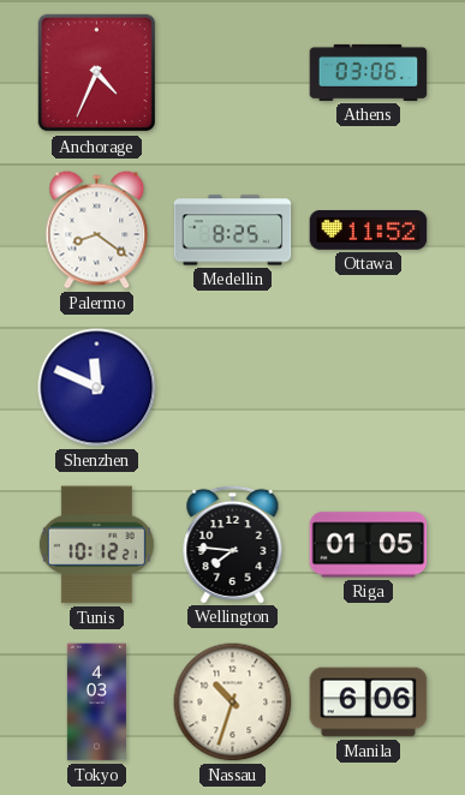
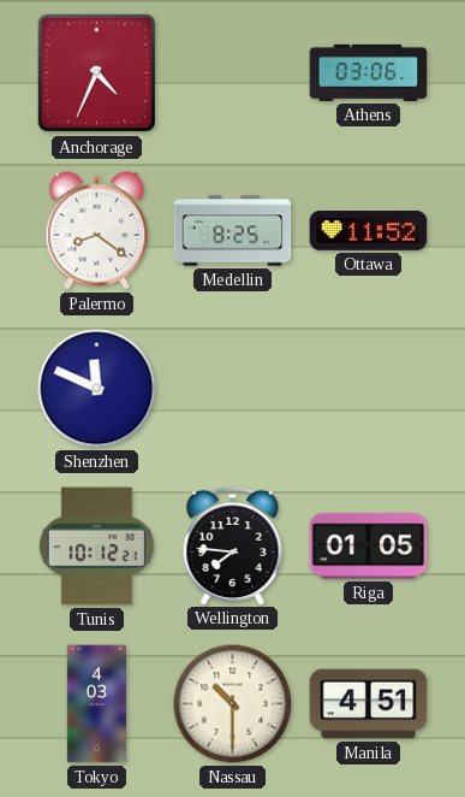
Nassau: 10:33 -> 10:30 (233, 704)
Manila: 6:06 -> 4:51 (369, 704)
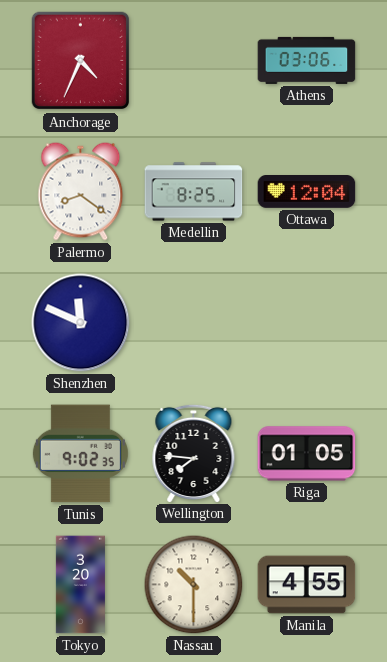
Ottawa: 11:52 -> 12:04 (307, 192)
Tunis: 10:12 -> 9:02 (80, 454)
Tokyo: 4:03 -> 3:20 (80, 585)
Manila: 4:51 -> 4:55 (307, 585)
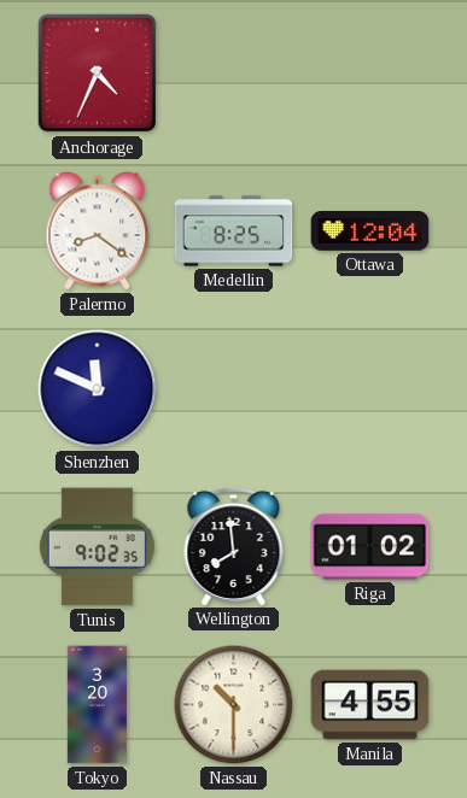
Athens: 03:06 -> none (307, 60)
Wellington: 7:46 -> 7:59 (234, 546)
Riga: 01:05 -> 01:02 (370, 547)
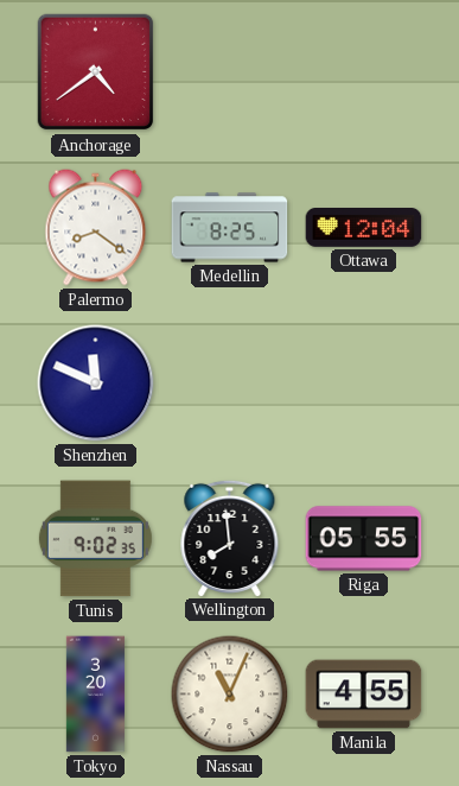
Anchorage: 4:34 -> 4:39 (96, 72)
Riga: 01:02 -> 05:55 (364, 539)
Nassau: 10:30 -> 11:04 (230, 695)
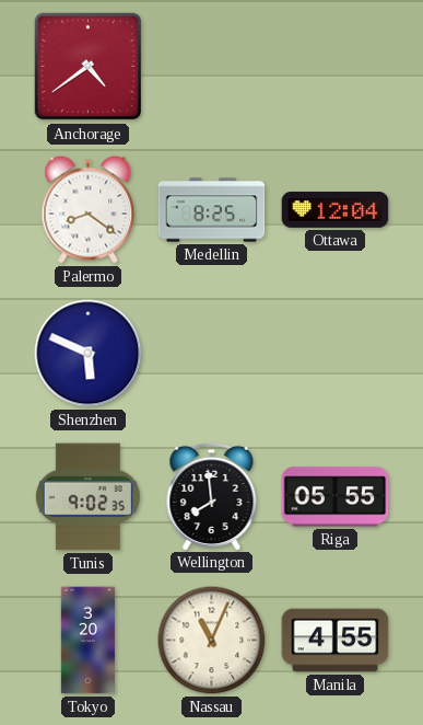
Shenzhen: 11:49 -> 5:49 (89, 354)
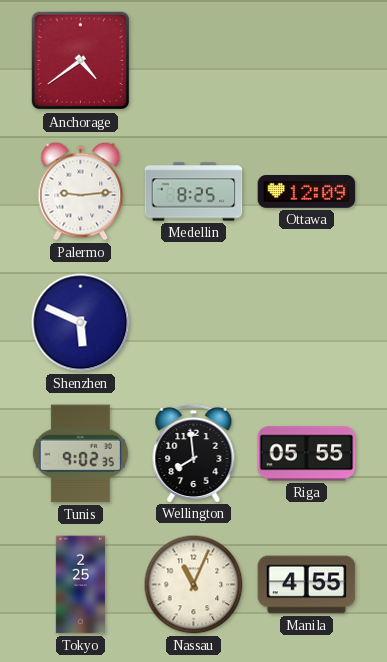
Palermo: 8:21 -> 9:14 (81, 192)
Ottawa: 12:04 -> 12:09 (307, 192)
Tokyo: 3:20 -> 2:25 (80, 585)
